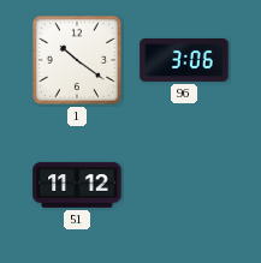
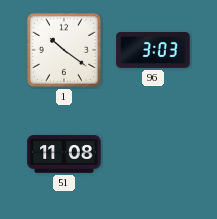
96: 3:06 -> 3:03 (153, 51)
51: 11:12 -> 11:08 (64, 154)
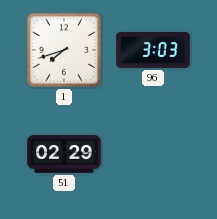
1: 10:21 -> 7:42 (64, 50)
51: 11:08 -> 02:29 (64, 154)
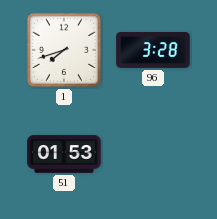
96: 3:03 -> 3:28 (153, 51)
51: 02:29 -> 01:53 (64, 154)
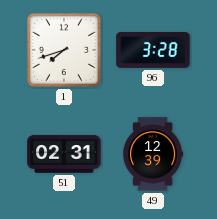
51: 01:53 -> 02:31 (64, 154)
49: none -> 12:39 (153, 154)
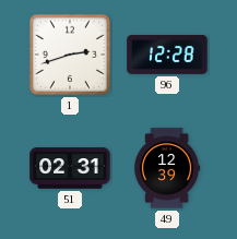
1: 7:42 -> 2:42 (70, 55)
96: 3:28 -> 12:28 (167, 56)
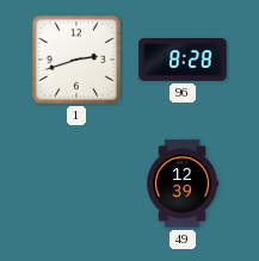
96: 12:28 -> 8:28 (183, 61)
51: 02:31 -> none (70, 168)
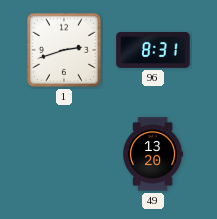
96: 8:28 -> 8:31 (153, 51)
49: 12:39 -> 13:20 (153, 154)
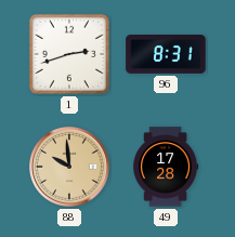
88: none -> 9:59 (69, 167)
49: 13:20 -> 17:28 (166, 167)
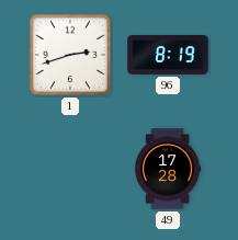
96: 8:31 -> 8:19 (168, 56)
88: 9:59 -> none (69, 167)
